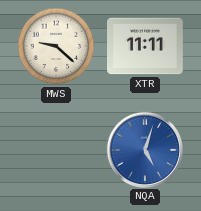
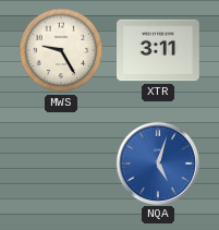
MWS: 9:22 -> 9:25 (61, 50)
XTR: 11:11 -> 3:11 (158, 50)
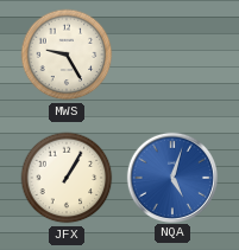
XTR: 3:11 -> none (158, 50)
JFX: none -> 1:05 (67, 178)
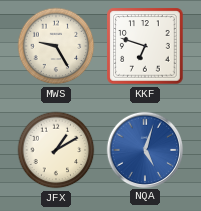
KKF: none -> 6:48 (145, 46)
JFX: 1:05 -> 1:10 (56, 150)
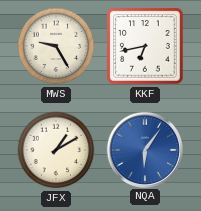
KKF: 6:48 -> 6:43 (145, 46)
NQA: 5:03 -> 6:06 (144, 149)
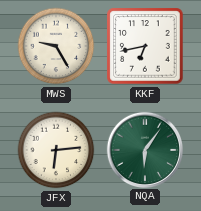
JFX: 1:10 -> 6:14 (56, 150)
NQA dial: blue -> green (144, 149)
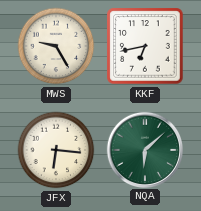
JFX: 6:14 -> 6:16 (56, 150)
NQA: 6:06 -> 6:08 (144, 149)
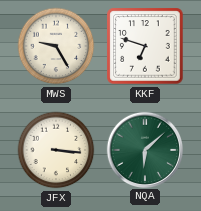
KKF: 6:43 -> 6:48 (145, 46)
JFX: 6:16 -> 3:16 (56, 150)
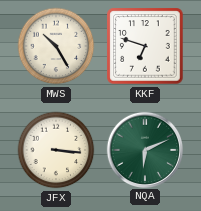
MWS: 9:25 -> 10:25 (56, 46)
NQA: 6:08 -> 6:11 (144, 149)
